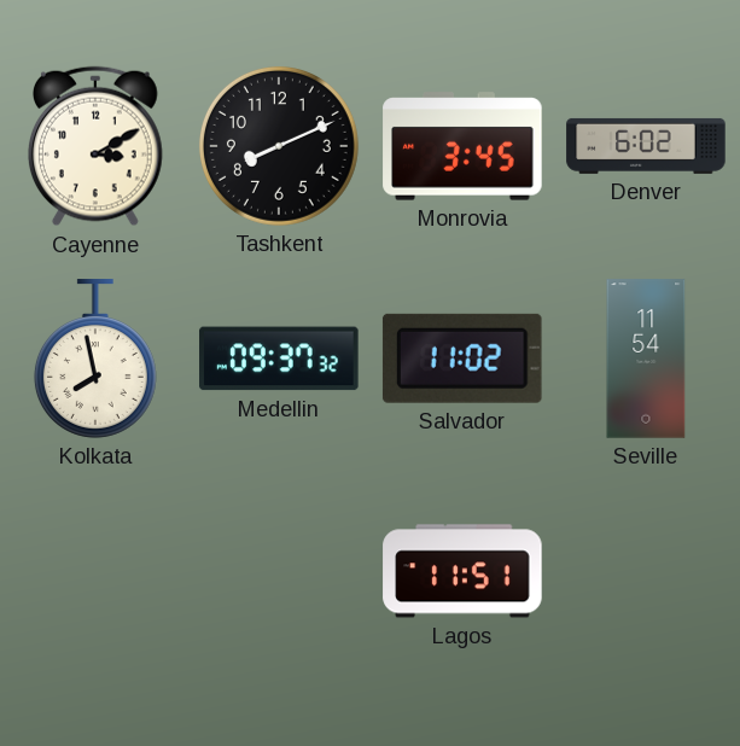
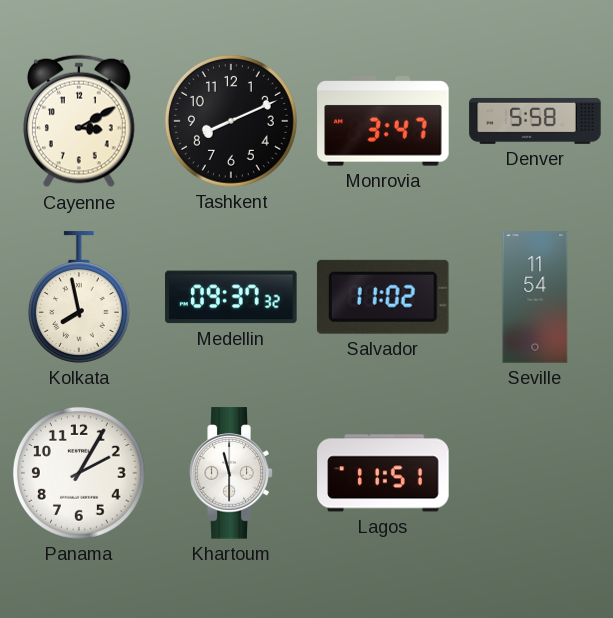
Monrovia: 3:45 -> 3:47 (383, 121)
Denver: 6:02 -> 5:58 (535, 121)
Panama: none -> 2:05 (79, 473)
Khartoum: none -> 11:30 (231, 473)
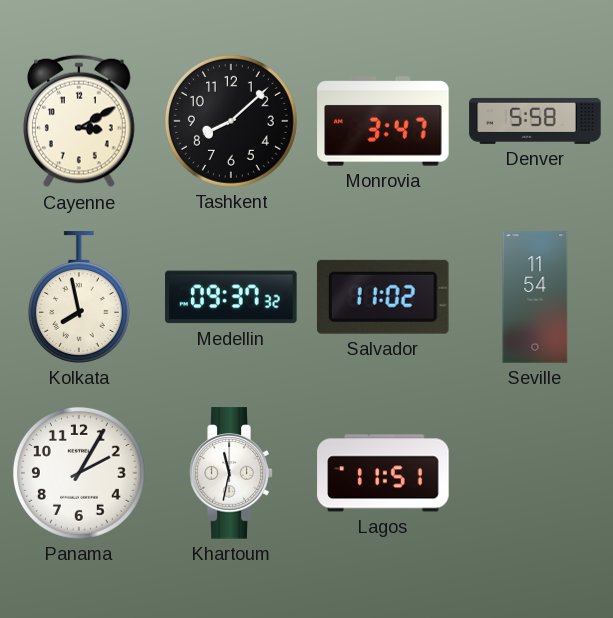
Tashkent: 8:11 -> 8:08 (231, 121)
Khartoum: 11:30 -> 11:32 (231, 473)
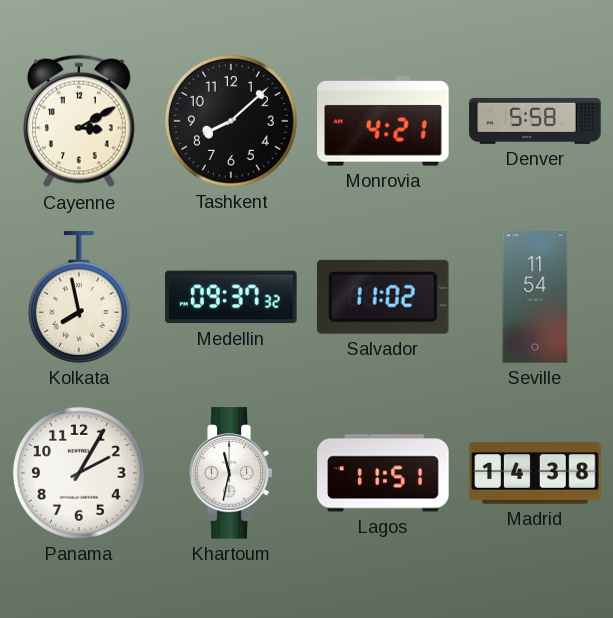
Monrovia: 3:47 -> 4:21 (383, 121)
Madrid: none -> 14:38 (535, 473)
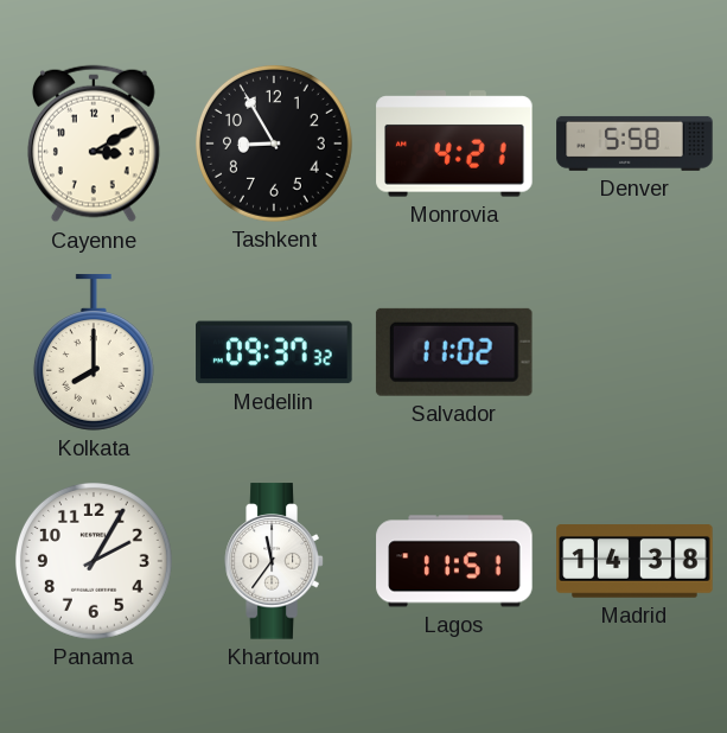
Tashkent: 8:08 -> 8:55 (274, 144)
Kolkata: 7:58 -> 8:00 (94, 352)
Seville: 11:54 -> none (535, 297)
Khartoum: 11:32 -> 11:36 (274, 561)
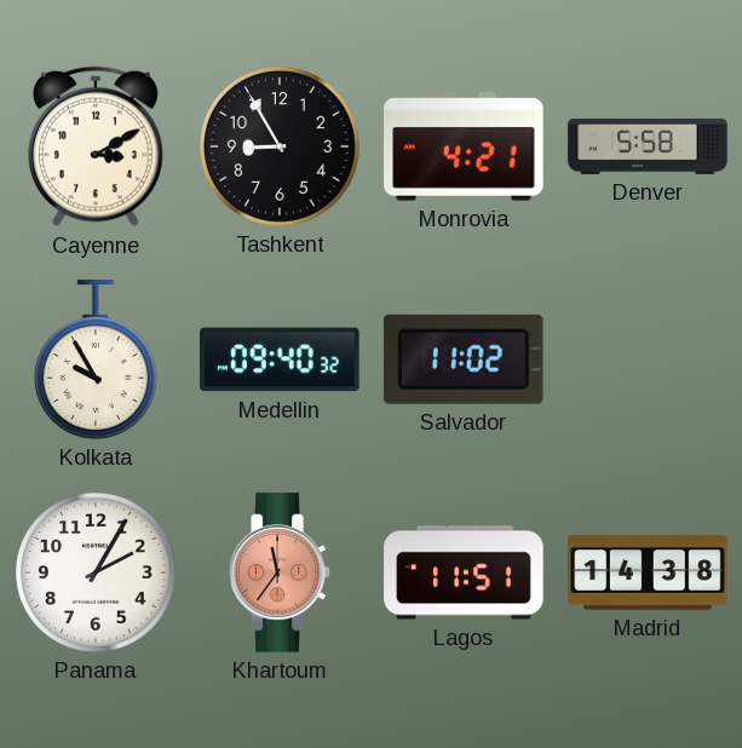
Kolkata: 8:00 -> 9:55 (96, 359)
Medellin: 09:37 -> 09:40 (280, 359)
Khartoum dial: white -> salmon (280, 572)
